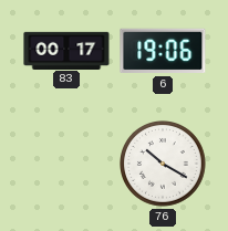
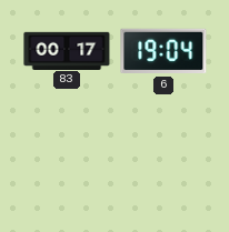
6: 19:06 -> 19:04 (163, 51)
76: 10:20 -> none (164, 165)
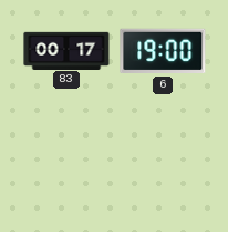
6: 19:04 -> 19:00 (163, 51)
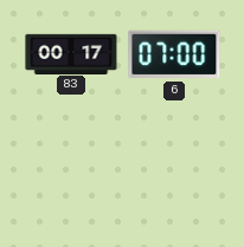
6: 19:00 -> 07:00 (174, 54)
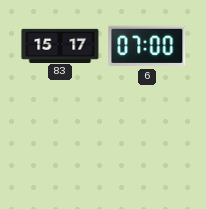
83: 00:17 -> 15:17 (60, 45)
